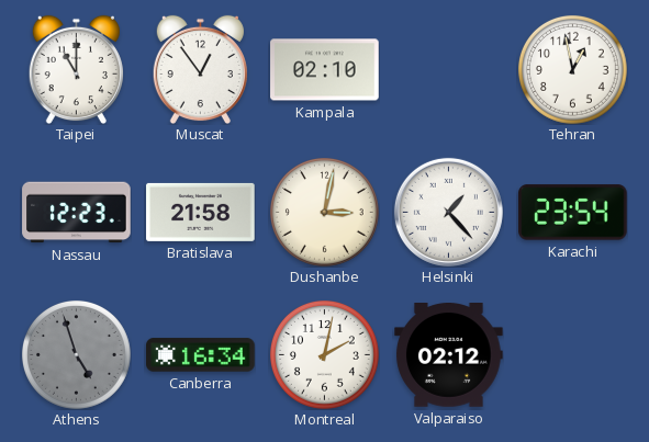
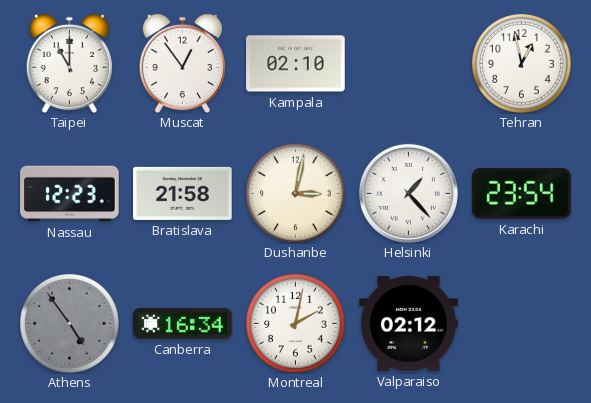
Athens: 4:57 -> 4:54 (69, 323)
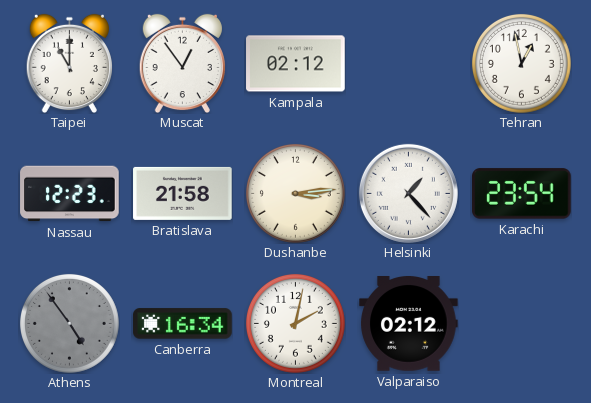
Kampala: 02:10 -> 02:12 (296, 64)
Dushanbe: 3:02 -> 3:14 (295, 193)
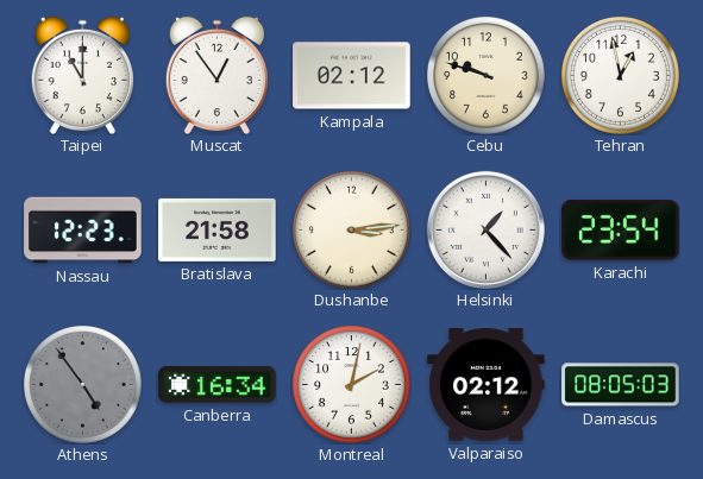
Cebu: none -> 9:48 (485, 75)
Damascus: none -> 08:05 (621, 385)
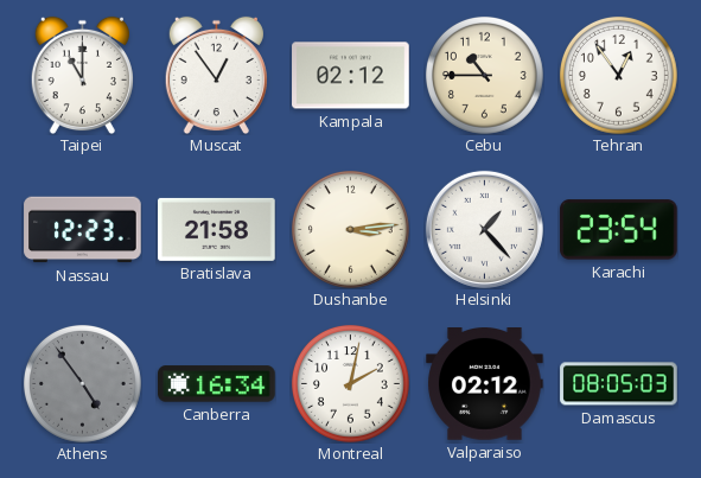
Cebu: 9:48 -> 10:45 (484, 75)
Tehran: 12:58 -> 12:54 (618, 75)
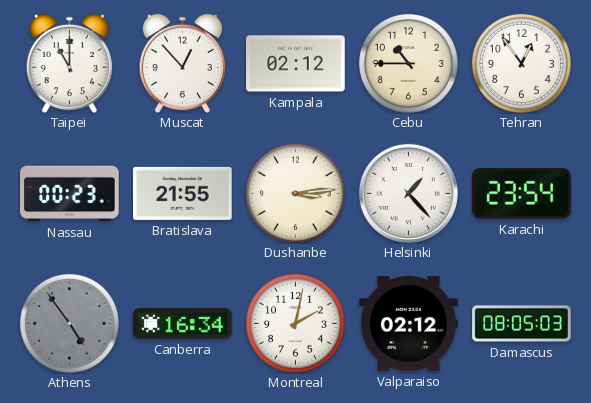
Muscat: 12:54 -> 12:53 (182, 63)
Nassau: 12:23 -> 00:23 (70, 194)
Bratislava: 21:58 -> 21:55 (183, 193)
